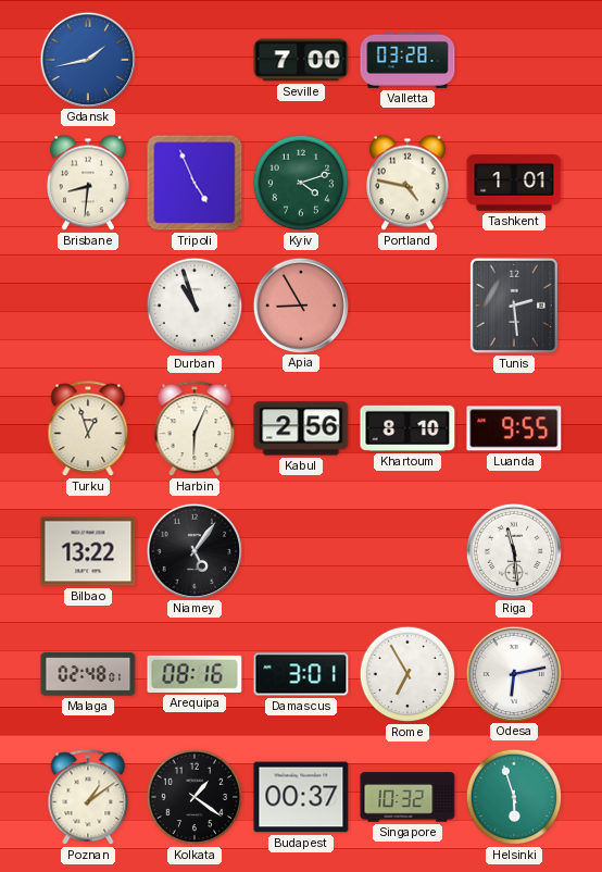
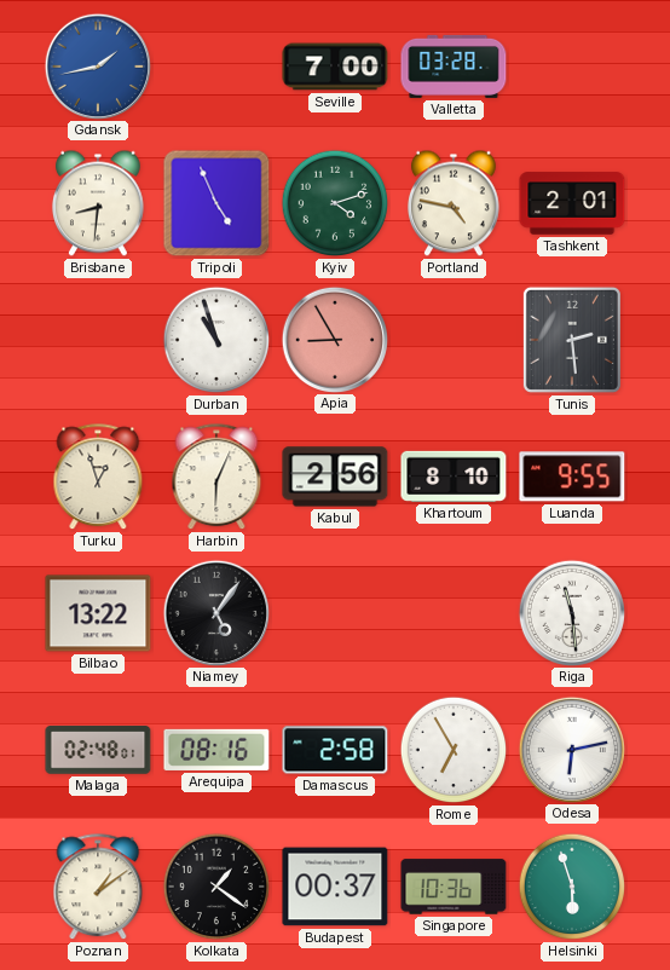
Tashkent: 1:01 -> 2:01 (572, 203)
Damascus: 3:01 -> 2:58 (335, 750)
Singapore: 10:32 -> 10:36 (454, 887)
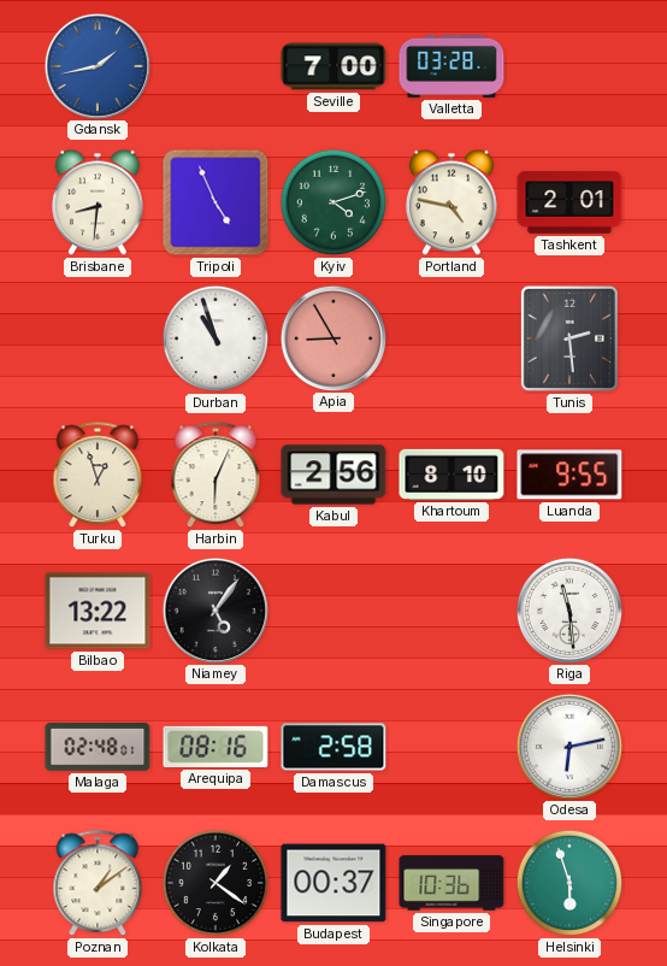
Rome: 6:55 -> none (454, 750)
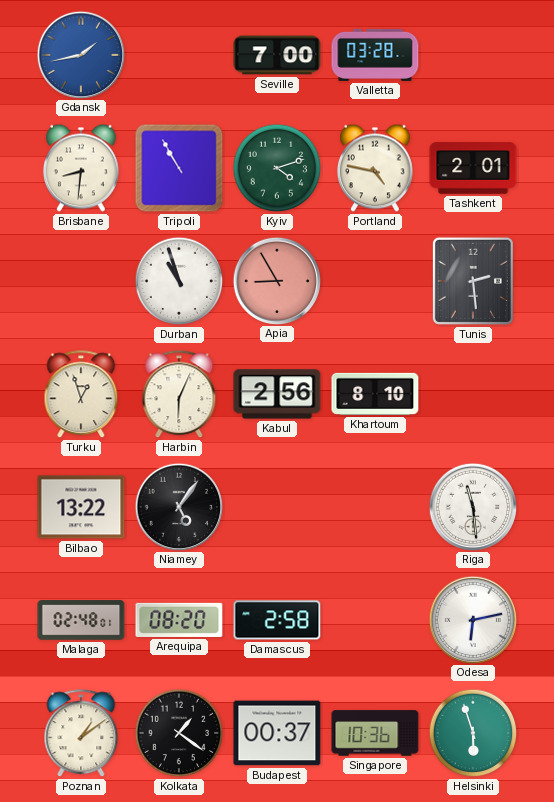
Tripoli: 4:56 -> 10:55 (179, 168)
Luanda: 9:55 -> none (569, 475)
Arequipa: 08:16 -> 08:20 (179, 620)
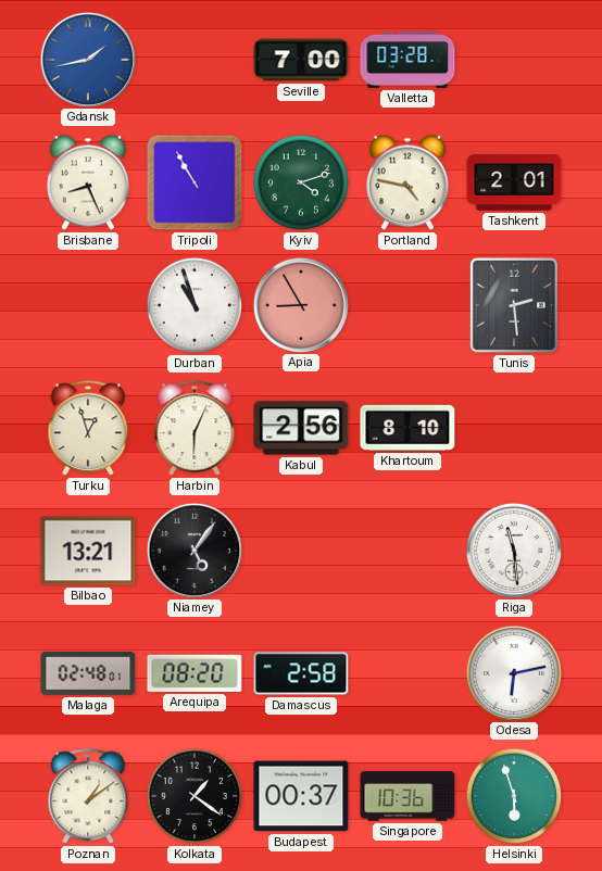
Brisbane: 8:31 -> 8:26 (88, 182)
Bilbao: 13:22 -> 13:21 (88, 551)
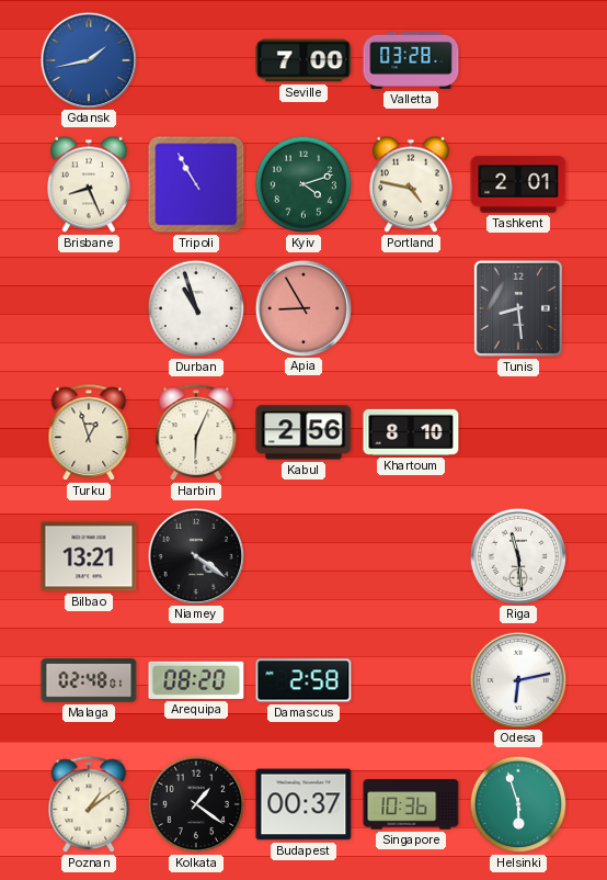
Tunis: 2:29 -> 8:29 (518, 308)
Niamey: 5:06 -> 4:21 (195, 555)
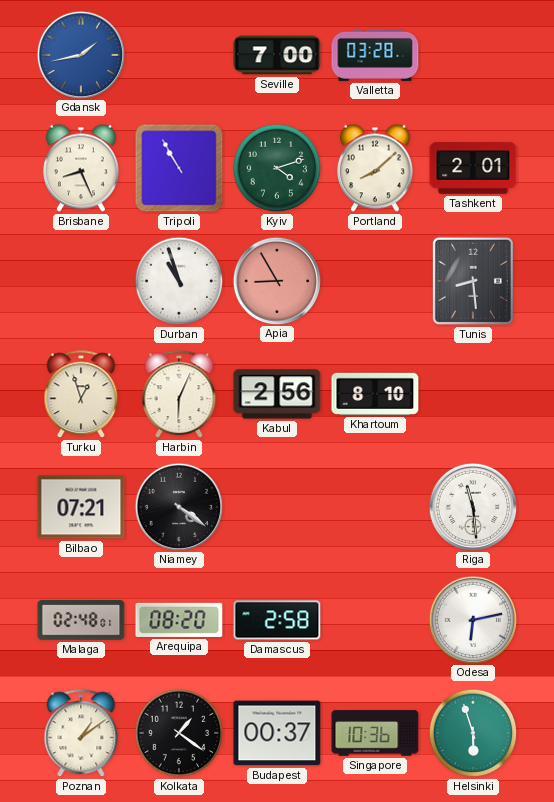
Portland: 4:47 -> 8:08 (375, 168)
Bilbao: 13:21 -> 07:21 (81, 507)
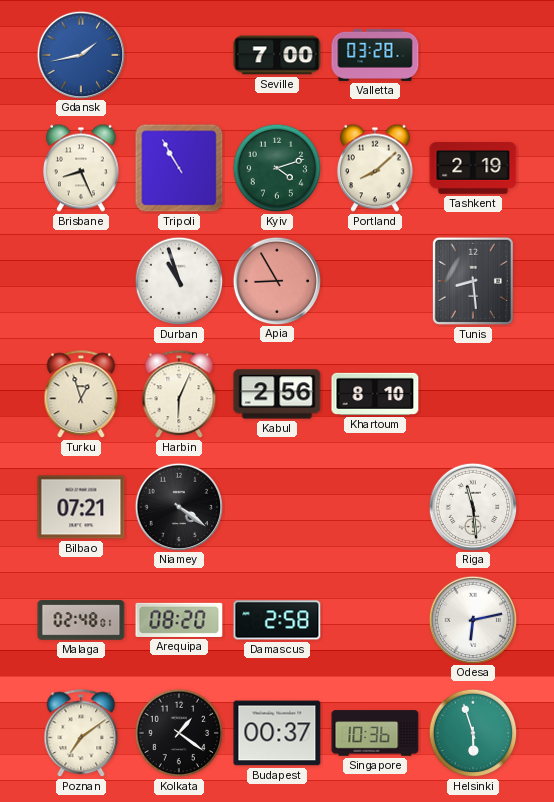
Tashkent: 2:01 -> 2:19 (473, 168)
Poznan: 1:09 -> 7:09 (81, 734)
